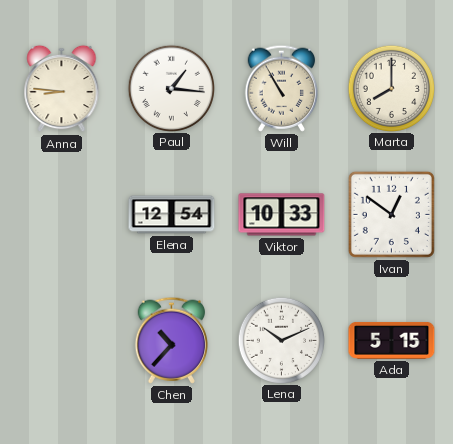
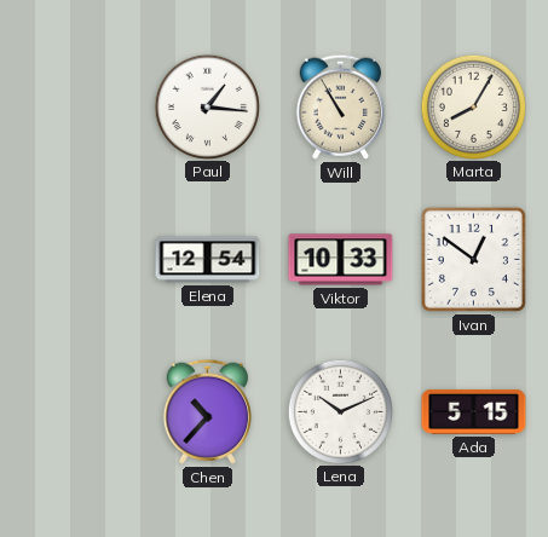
Anna: 8:46 -> none (62, 89)
Marta: 8:00 -> 8:05 (473, 106)
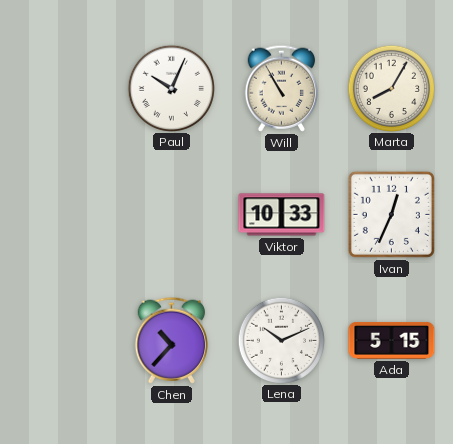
Paul: 1:16 -> 10:04 (171, 88)
Elena: 12:54 -> none (208, 260)
Ivan: 12:51 -> 12:34 (391, 214)
